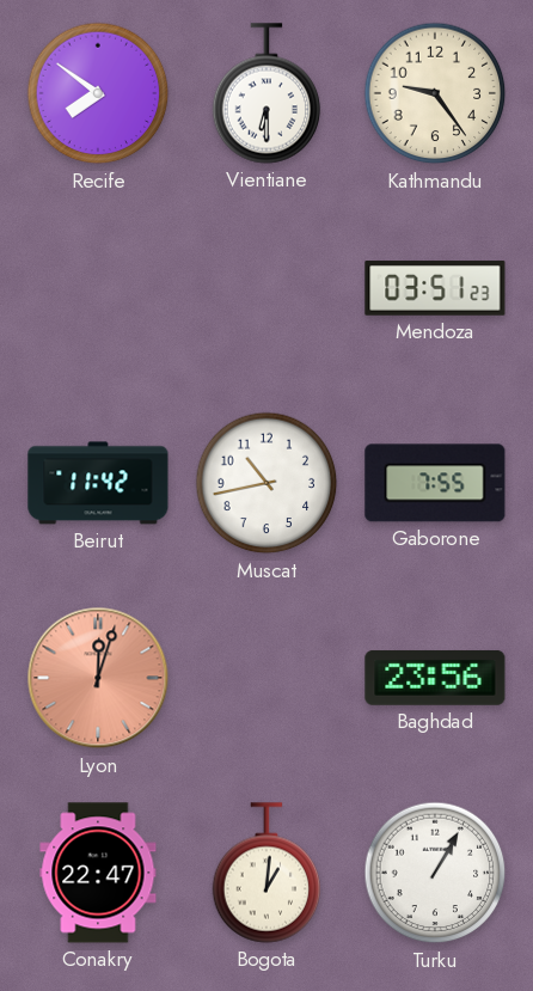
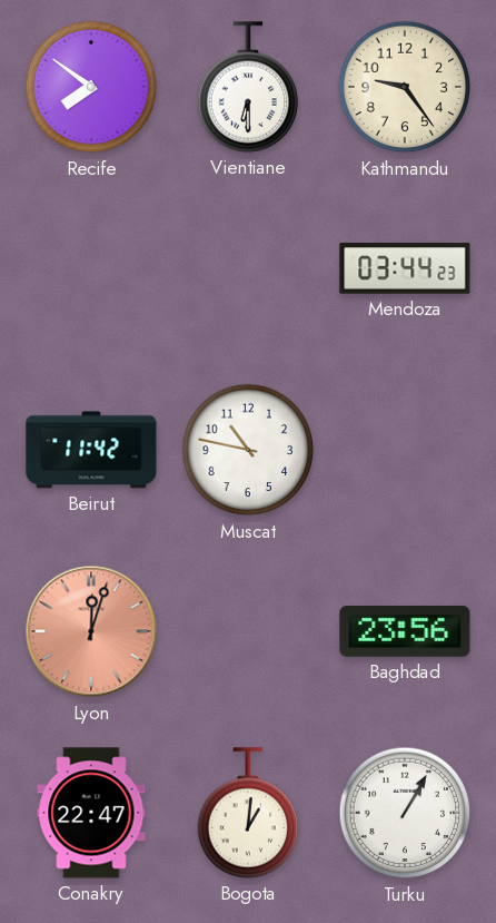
Mendoza: 03:51 -> 03:44 (405, 268)
Muscat: 10:43 -> 10:47 (248, 450)
Gaborone: 7:55 -> none (435, 483)
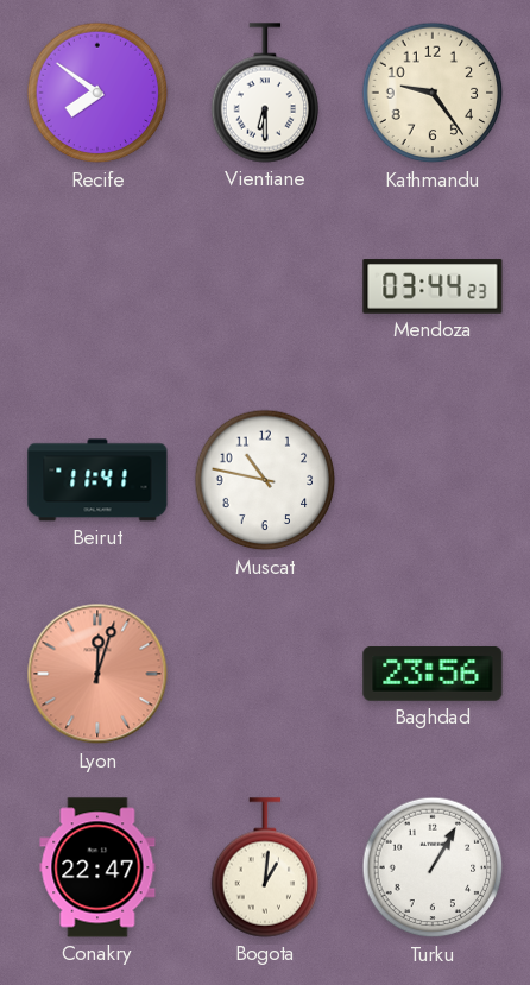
Beirut: 11:42 -> 11:41 (97, 480)
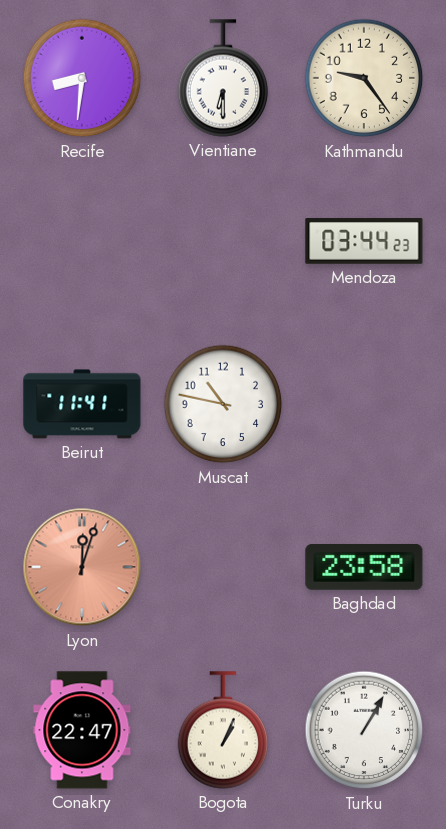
Recife: 7:51 -> 8:31 (82, 78)
Baghdad: 23:56 -> 23:58 (364, 567)
Bogota: 1:01 -> 1:04 (223, 730)
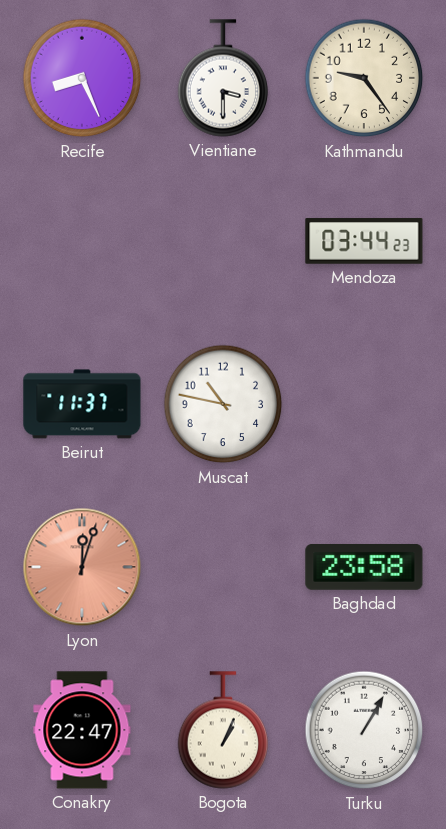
Recife: 8:31 -> 8:26 (82, 78)
Vientiane: 6:30 -> 3:30 (223, 78)
Beirut: 11:41 -> 11:37 (82, 404)
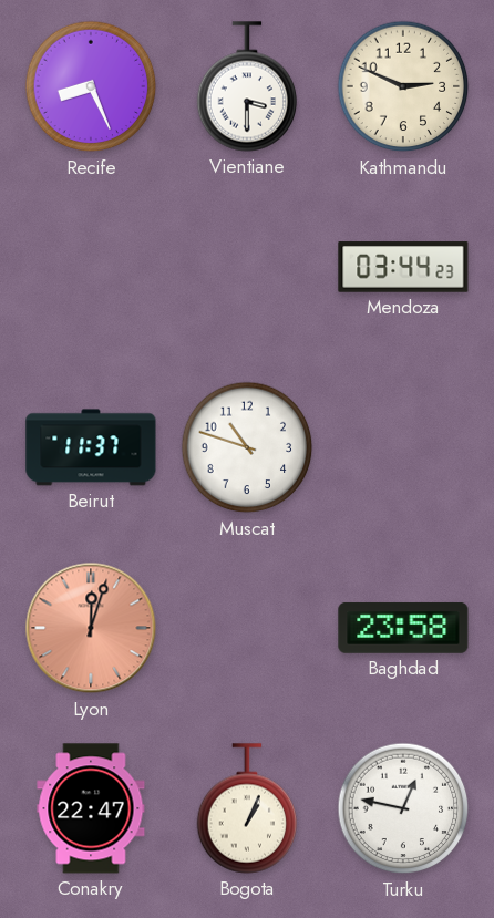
Kathmandu: 9:24 -> 2:49 (403, 86)
Muscat: 10:47 -> 10:48 (247, 447)
Turku: 1:05 -> 12:47 (403, 808)
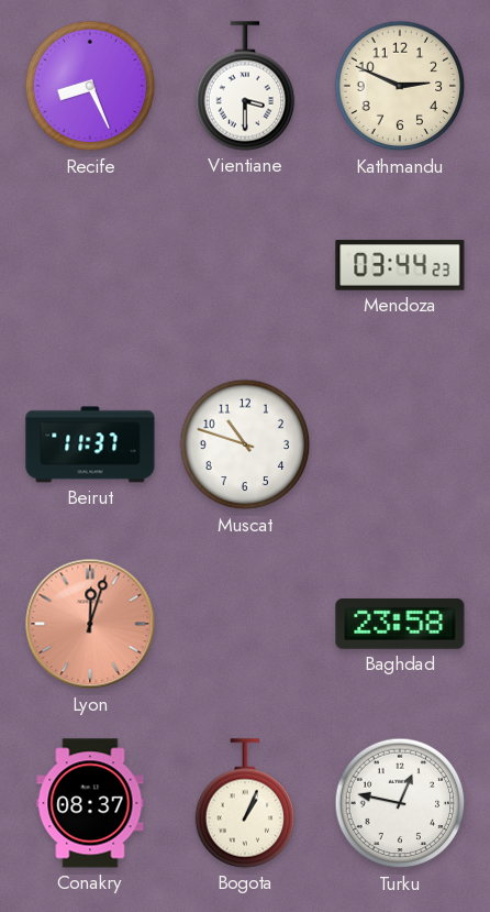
Conakry: 22:47 -> 08:37 (90, 803)
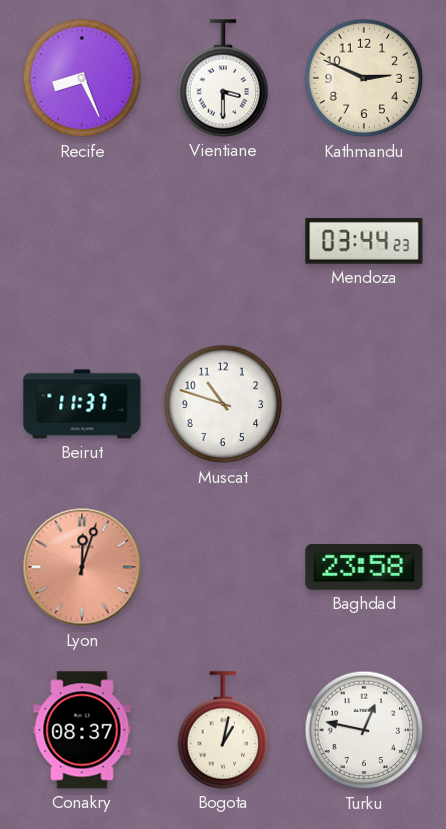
Bogota: 1:04 -> 1:02 (223, 730)
